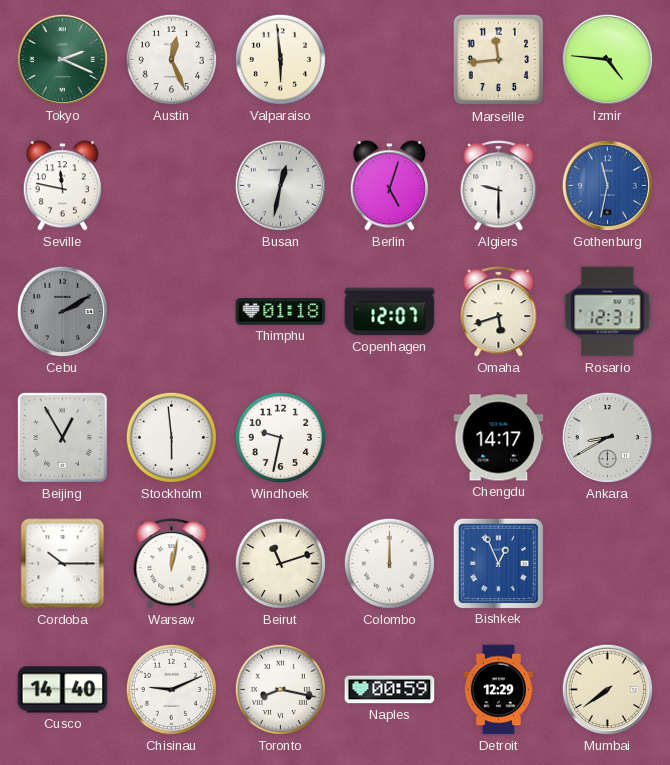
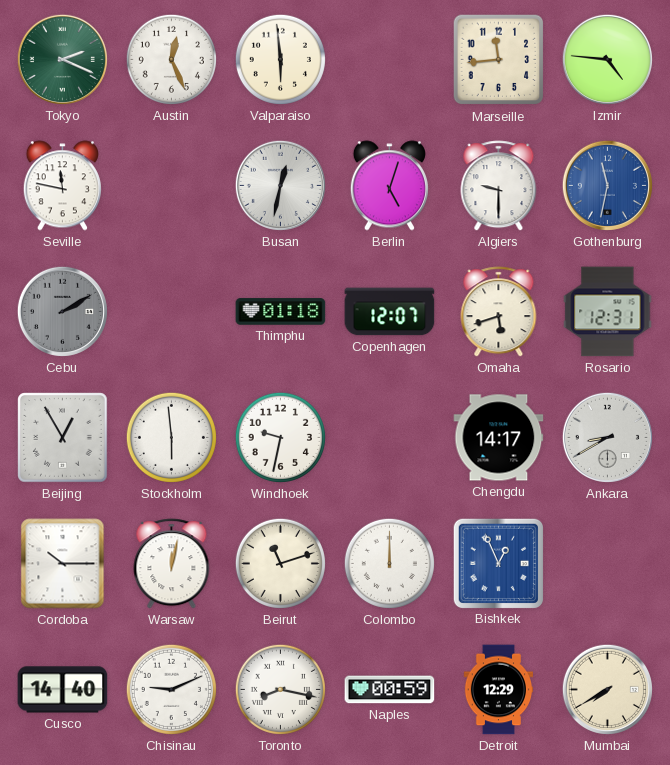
Mumbai: 7:39 -> 7:40 (607, 689)
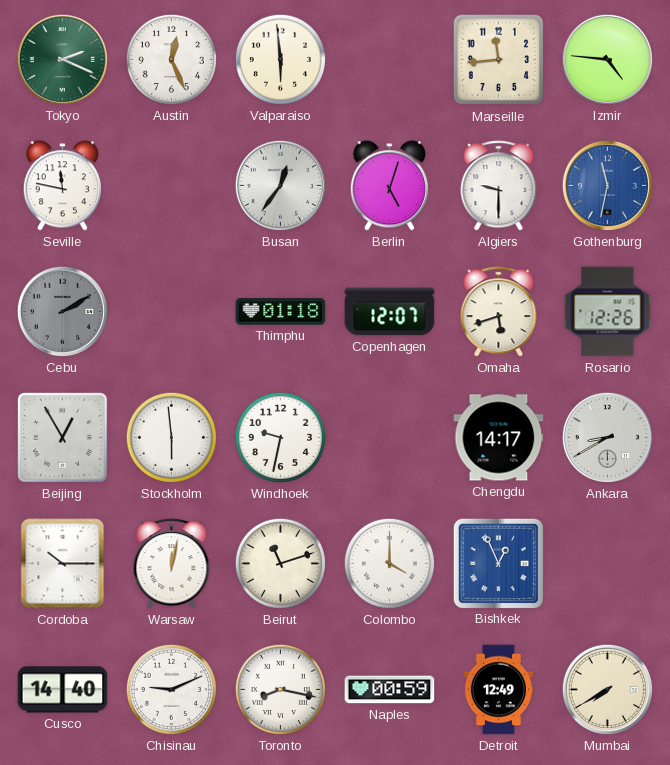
Busan: 12:32 -> 12:36 (280, 185)
Rosario: 12:31 -> 12:26 (608, 312)
Colombo: 12:00 -> 4:00 (389, 563)
Detroit: 12:29 -> 12:49 (498, 690)
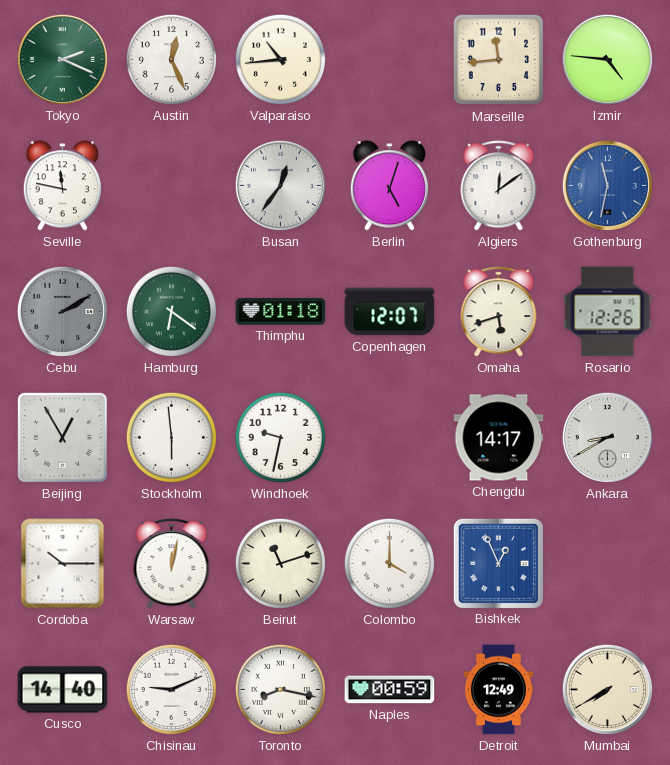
Valparaiso: 5:59 -> 10:44 (280, 59)
Algiers: 9:30 -> 12:09 (499, 186)
Hamburg: none -> 6:21 (171, 311)
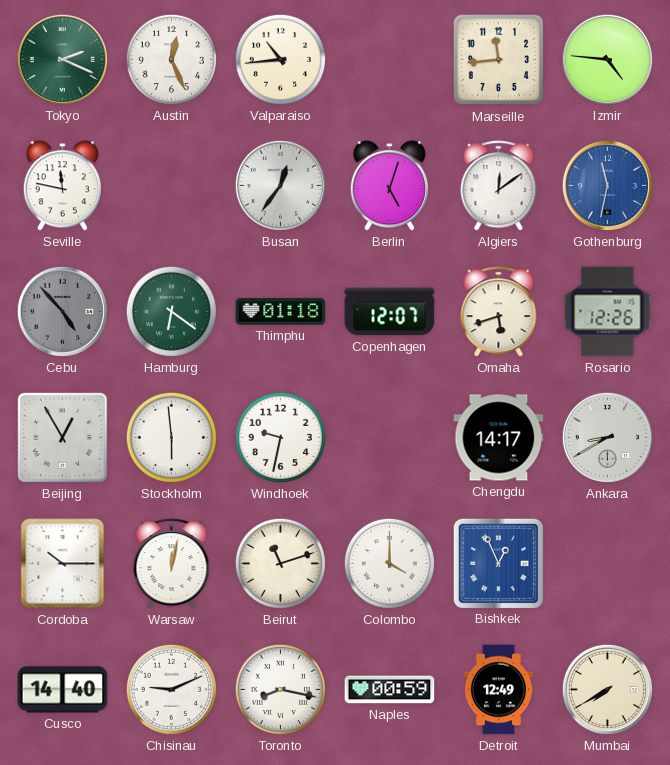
Cebu: 2:10 -> 4:53 (62, 311)
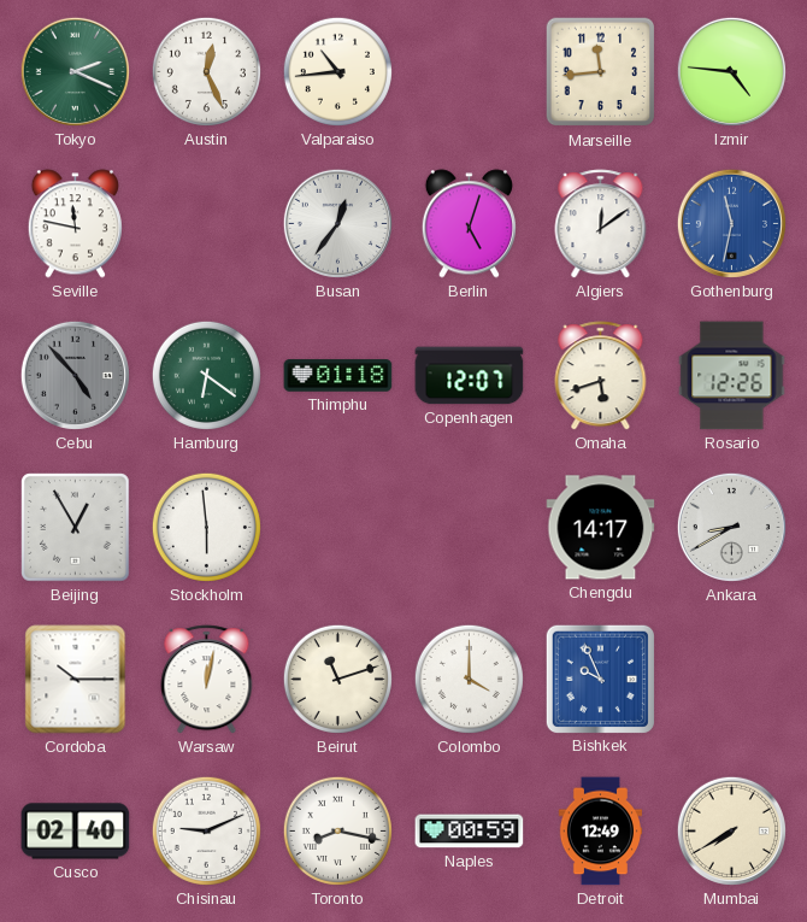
Windhoek: 9:32 -> none (280, 437)
Bishkek: 12:56 -> 9:56 (600, 679)
Cusco: 14:40 -> 02:40 (76, 832)
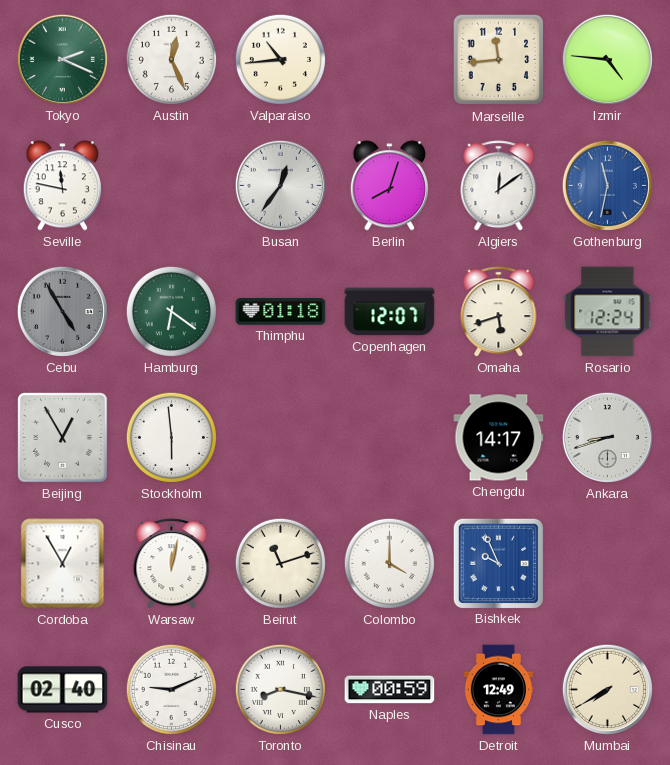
Berlin: 5:03 -> 8:03 (389, 186)
Cebu: 4:53 -> 4:55 (62, 311)
Rosario: 12:26 -> 12:24 (608, 312)
Ankara: 8:40 -> 8:42 (607, 437)
Cordoba: 10:15 -> 12:55 (63, 564)
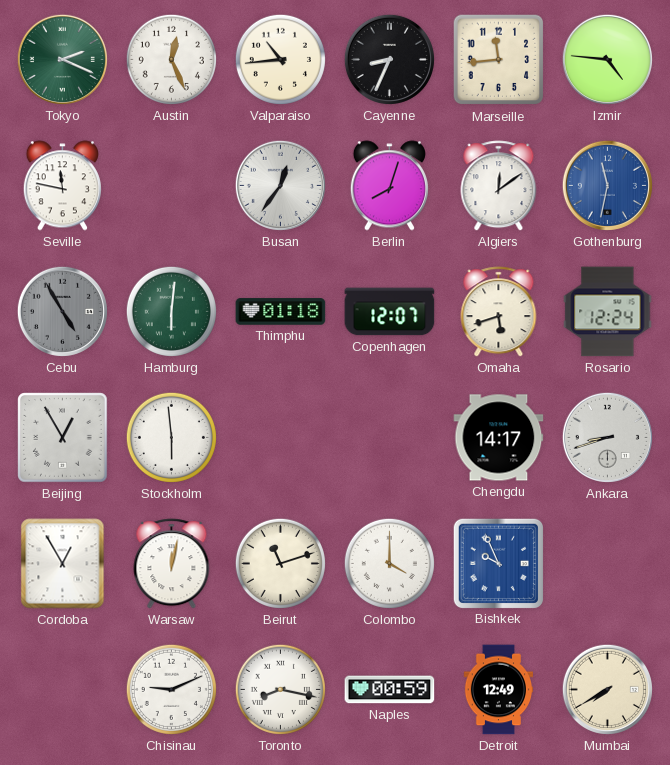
Cayenne: none -> 8:34 (389, 59)
Hamburg: 6:21 -> 6:01 (171, 311)
Cusco: 02:40 -> none (63, 690)
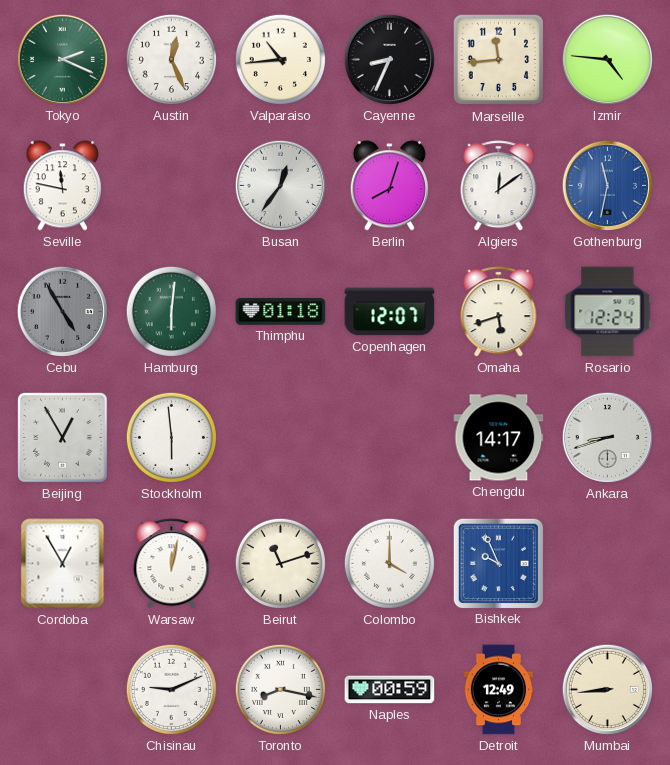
Mumbai: 7:40 -> 8:44 (607, 689)
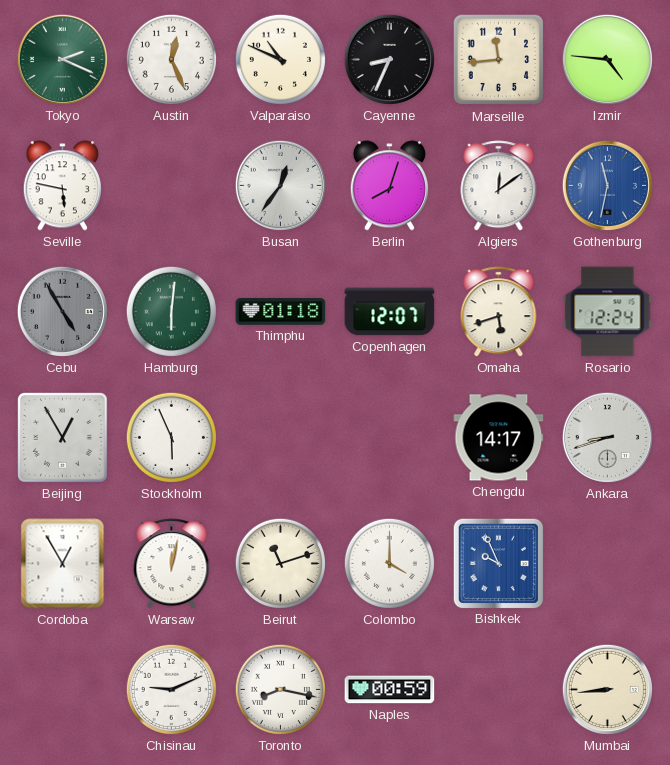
Valparaiso: 10:44 -> 10:49 (280, 59)
Seville: 11:47 -> 5:47 (62, 186)
Stockholm: 5:59 -> 5:56 (171, 437)
Detroit: 12:49 -> none (498, 690)
